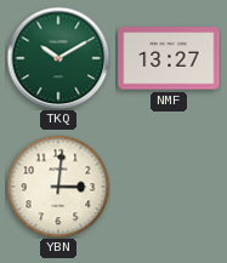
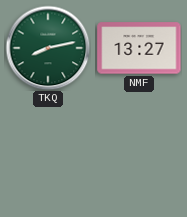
TKQ: 10:10 -> 8:13 (48, 48)
YBN: 3:01 -> none (58, 187)
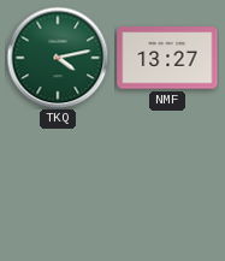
TKQ: 8:13 -> 4:13 (58, 58)
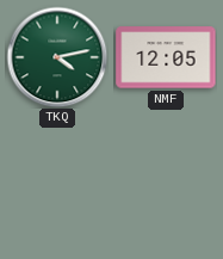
NMF: 13:27 -> 12:05 (166, 57)
